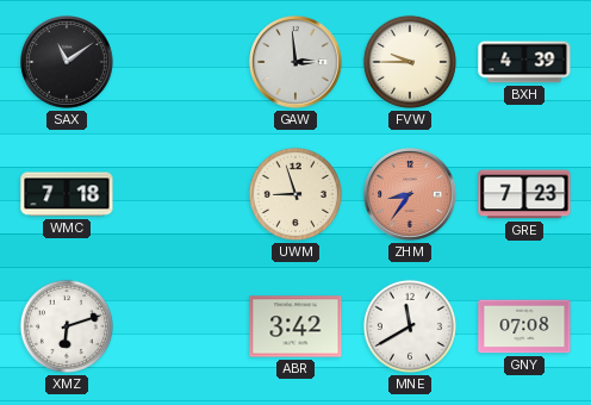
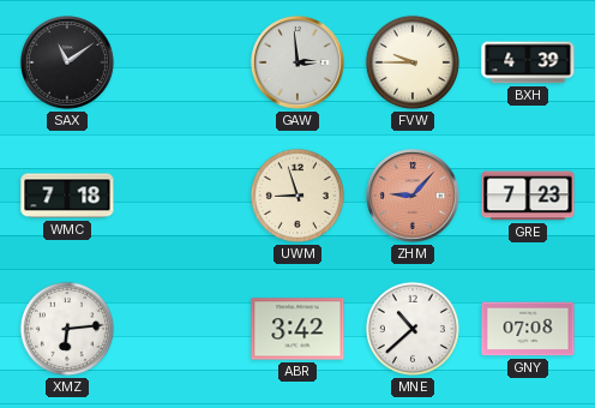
ZHM: 8:36 -> 9:07 (414, 197)
XMZ: 6:12 -> 6:14 (67, 329)
MNE: 11:40 -> 10:38 (413, 329)
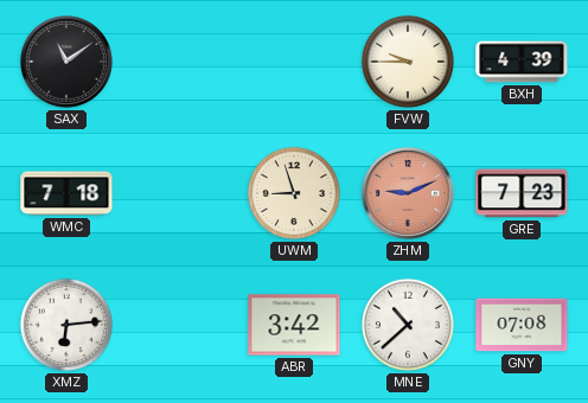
GAW: 2:59 -> none (299, 64)
ZHM: 9:07 -> 9:11 (409, 194)
